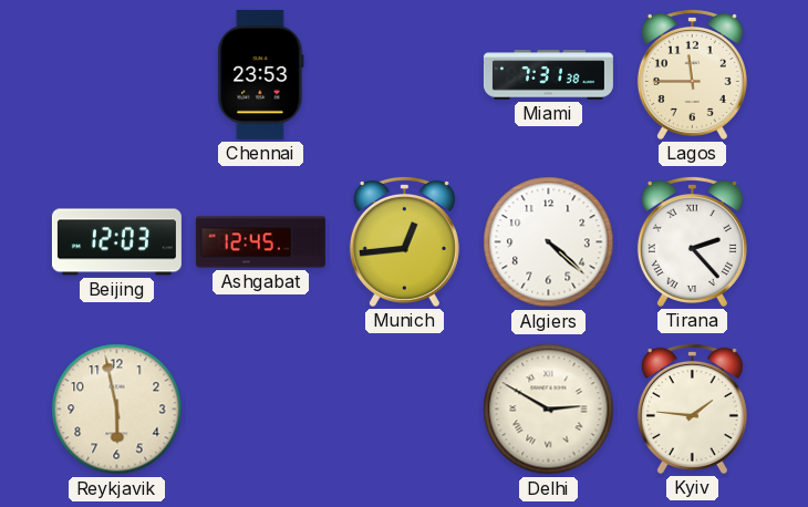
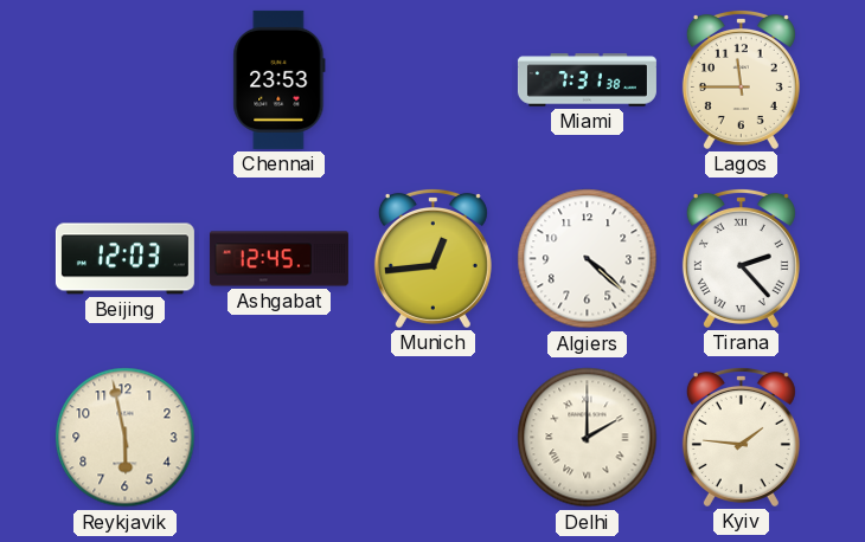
Delhi: 2:50 -> 2:00 (588, 438)
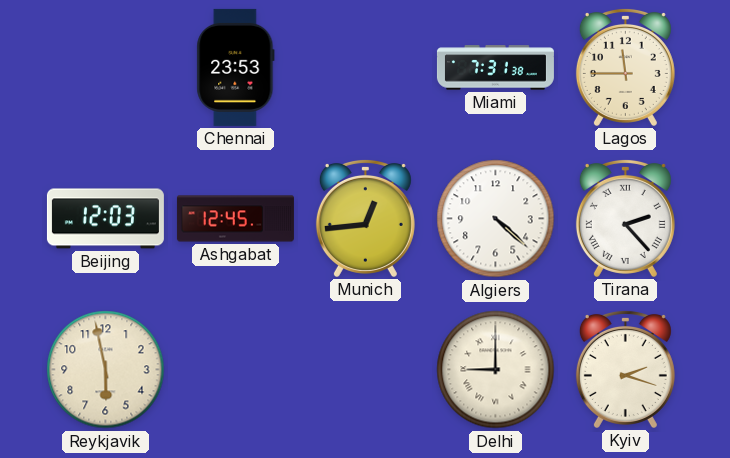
Delhi: 2:00 -> 9:00 (496, 370)
Kyiv: 1:46 -> 2:18 (625, 369)
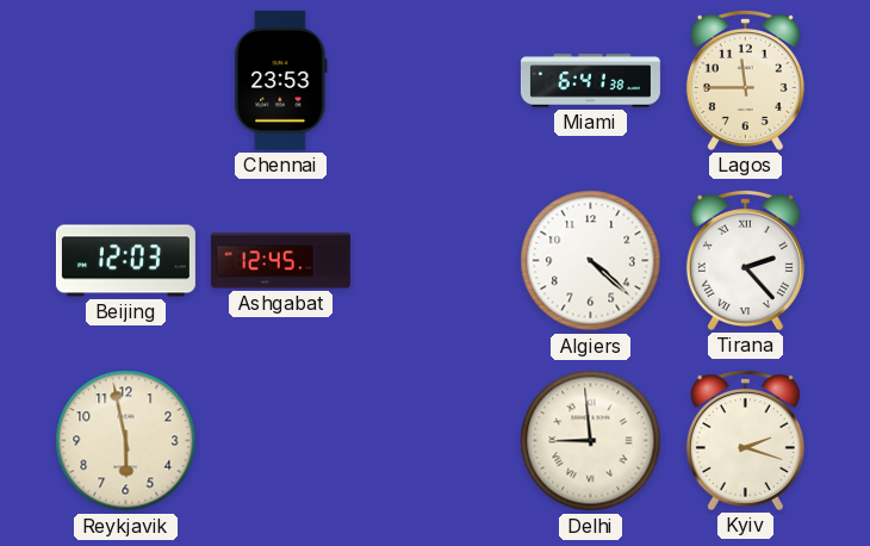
Miami: 7:31 -> 6:41 (590, 81)
Munich: 12:44 -> none (365, 218)
Delhi: 9:00 -> 8:59 (591, 441)
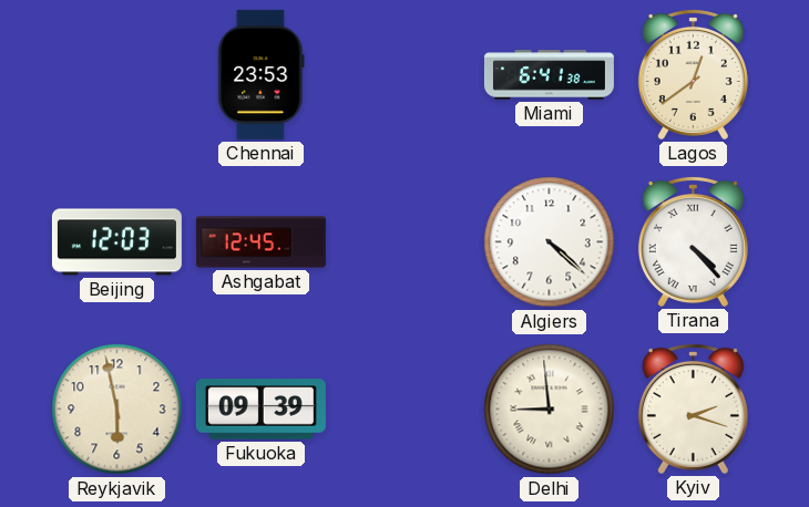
Lagos: 11:45 -> 12:39 (693, 74)
Tirana: 2:23 -> 4:23 (693, 241)
Fukuoka: none -> 09:39 (260, 410)
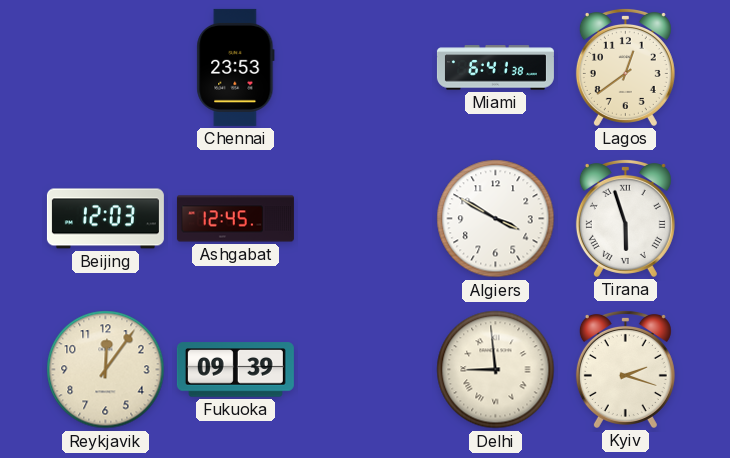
Algiers: 4:22 -> 3:50 (496, 219)
Tirana: 4:23 -> 5:57 (625, 218)
Reykjavik: 5:58 -> 12:06 (106, 370)
